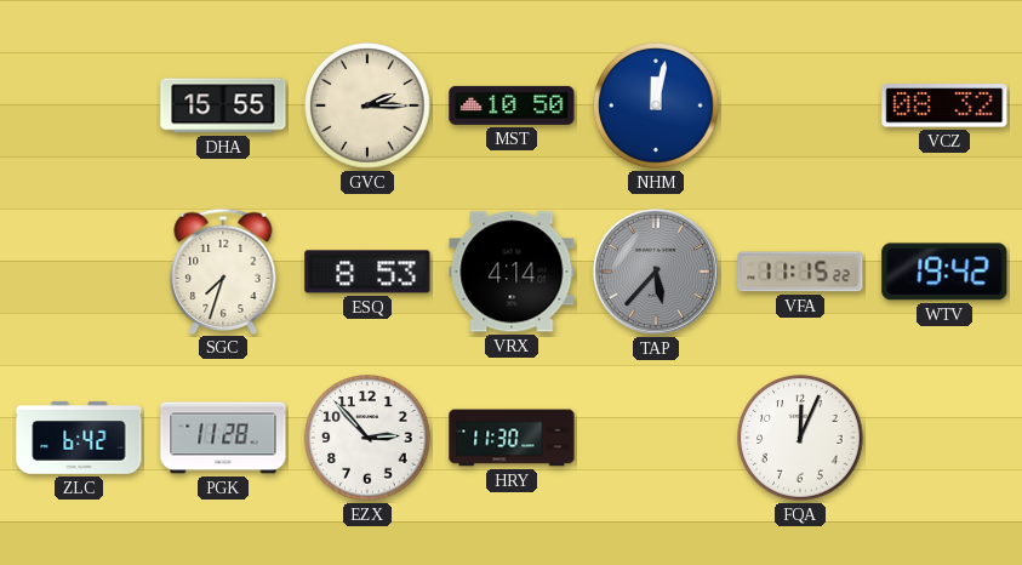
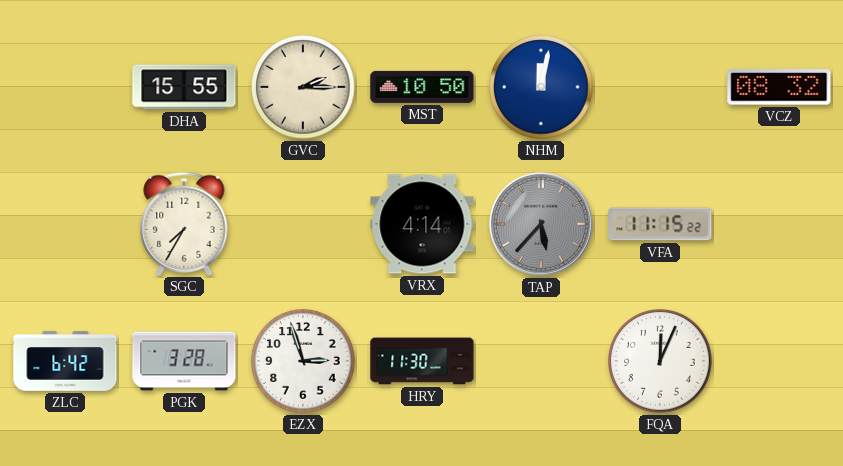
SGC: 7:33 -> 7:35 (184, 223)
ESQ: 8:53 -> none (367, 272)
WTV: 19:42 -> none (944, 272)
PGK: 11:28 -> 3:28 (184, 361)
EZX: 2:53 -> 2:57 (303, 361)
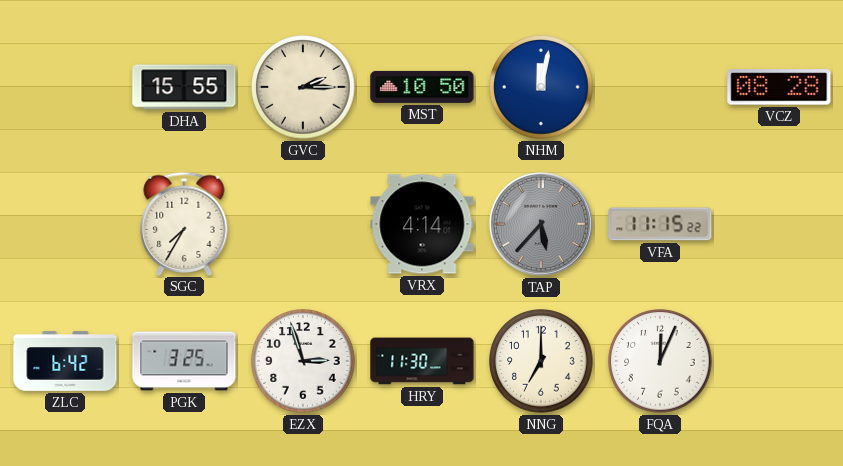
VCZ: 08:32 -> 08:28 (779, 87)
PGK: 3:28 -> 3:25 (184, 361)
NNG: none -> 7:00 (541, 361)
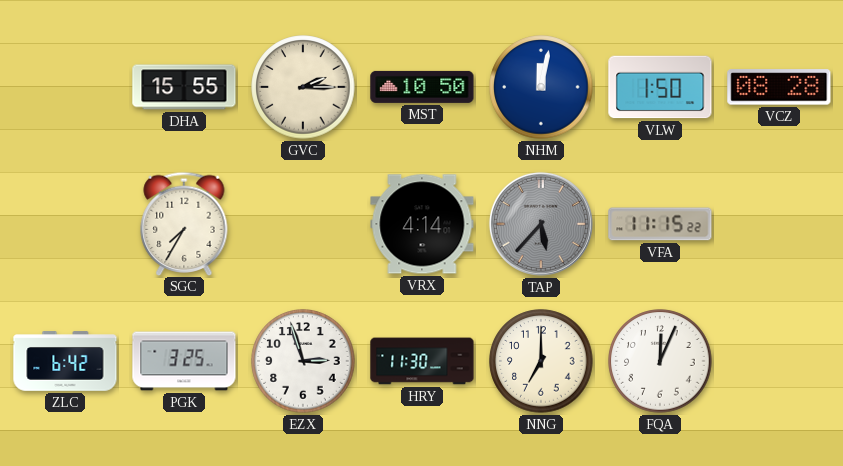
VLW: none -> 1:50 (660, 87)
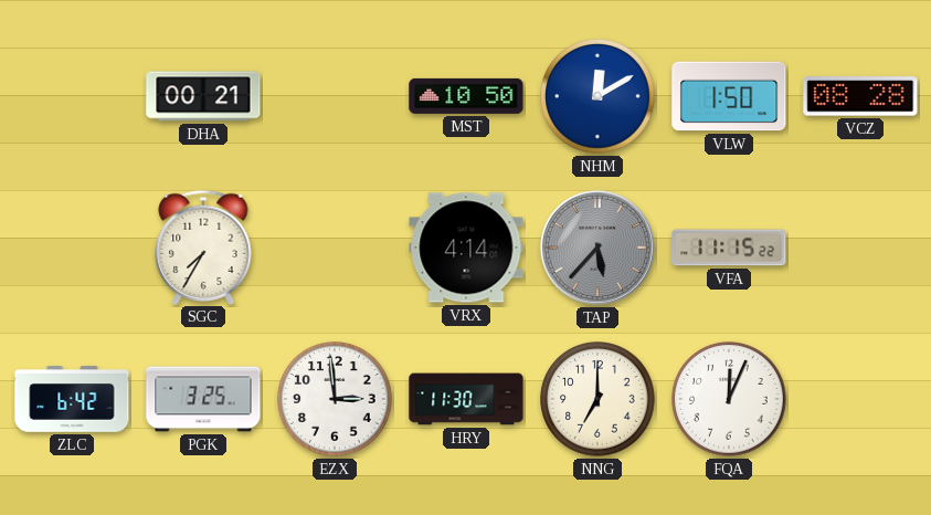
DHA: 15:55 -> 00:21 (203, 96)
GVC: 2:15 -> none (303, 87)
NHM: 12:02 -> 12:10 (597, 96)
EZX: 2:57 -> 2:59 (335, 399)
